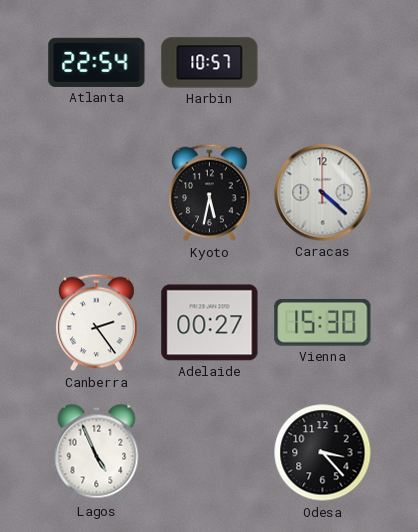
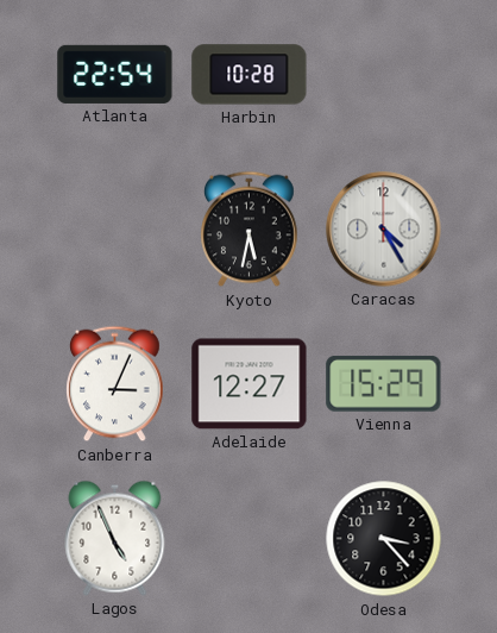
Harbin: 10:57 -> 10:28 (250, 75)
Caracas: 4:22 -> 4:25 (384, 230)
Canberra: 2:24 -> 3:04 (115, 384)
Adelaide: 00:27 -> 12:27 (250, 384)
Vienna: 15:30 -> 15:29 (384, 383)
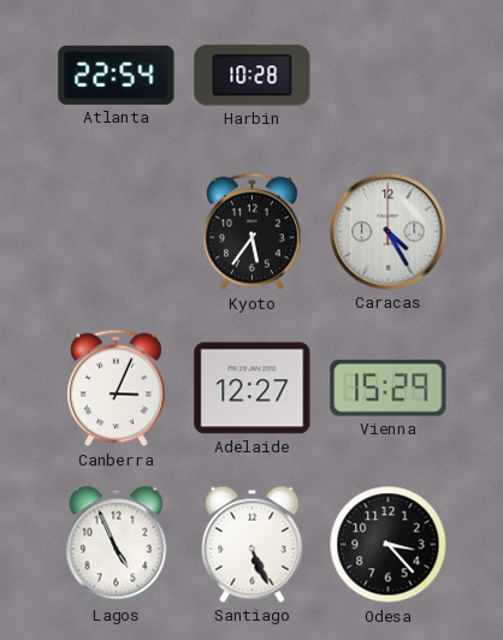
Kyoto: 5:32 -> 5:36 (253, 232)
Santiago: none -> 5:26 (253, 544)
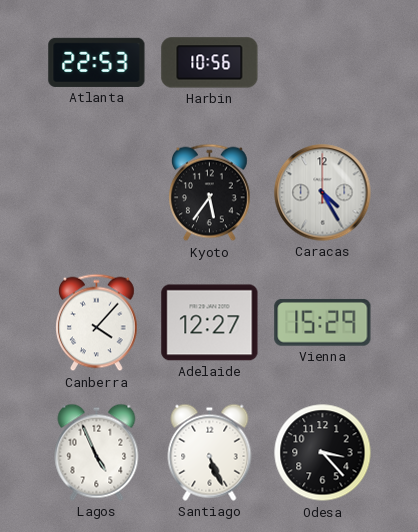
Atlanta: 22:54 -> 22:53 (97, 62)
Harbin: 10:28 -> 10:56 (210, 63)
Canberra: 3:04 -> 4:07 (97, 323)
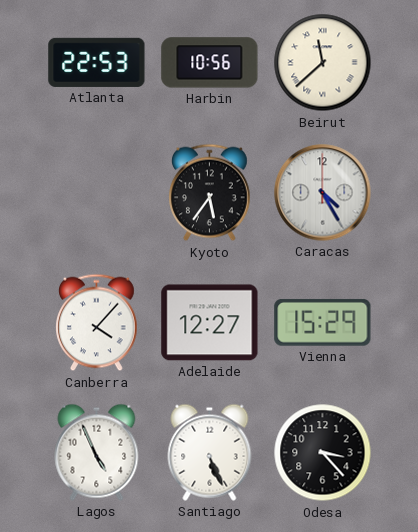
Beirut: none -> 11:38 (323, 63)
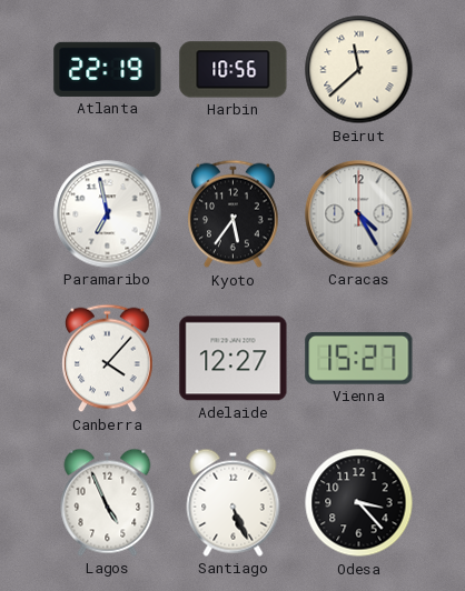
Atlanta: 22:53 -> 22:19 (108, 69)
Paramaribo: none -> 6:58 (108, 214)
Vienna: 15:29 -> 15:27 (359, 358)
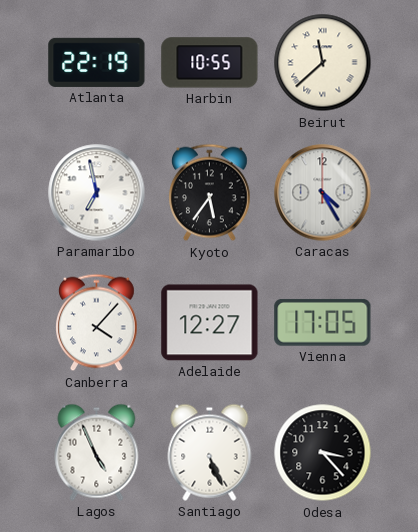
Harbin: 10:56 -> 10:55 (210, 63)
Vienna: 15:27 -> 17:05 (323, 322)
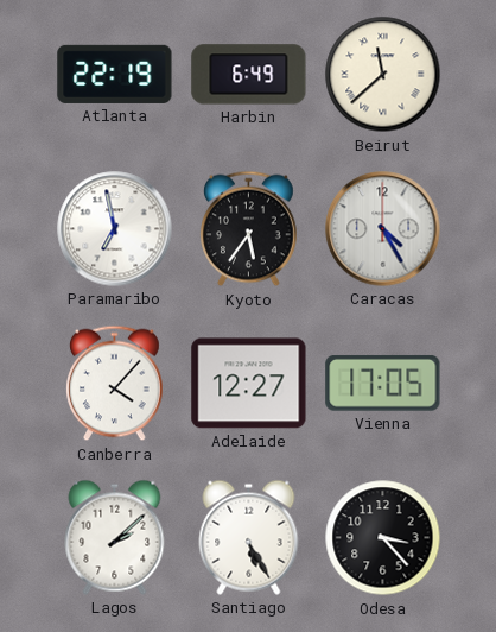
Harbin: 10:55 -> 6:49 (249, 75)
Lagos: 4:56 -> 2:08 (115, 537)
Santiago: 5:26 -> 5:25 (249, 537)
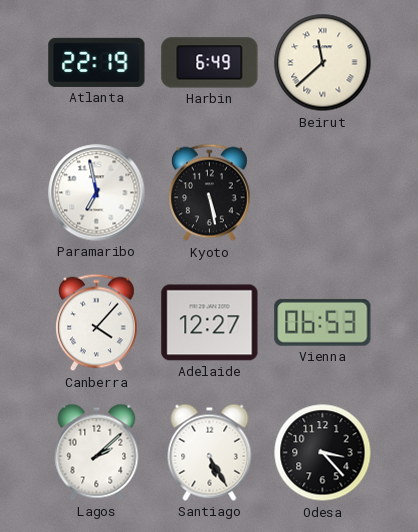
Kyoto: 5:36 -> 5:28 (210, 193)
Caracas: 4:25 -> none (383, 229)
Vienna: 17:05 -> 06:53 (323, 322)
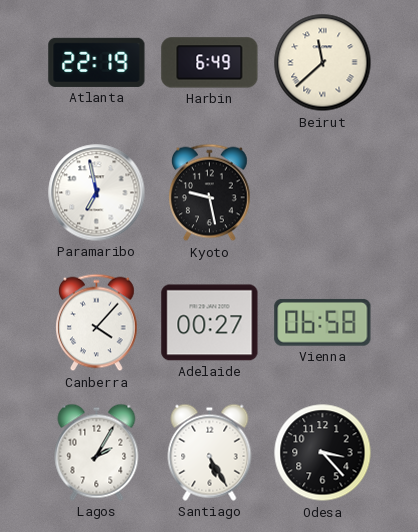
Kyoto: 5:28 -> 9:28 (210, 193)
Adelaide: 12:27 -> 00:27 (210, 323)
Vienna: 06:53 -> 06:58 (323, 322)
Lagos: 2:08 -> 2:05 (97, 452)
